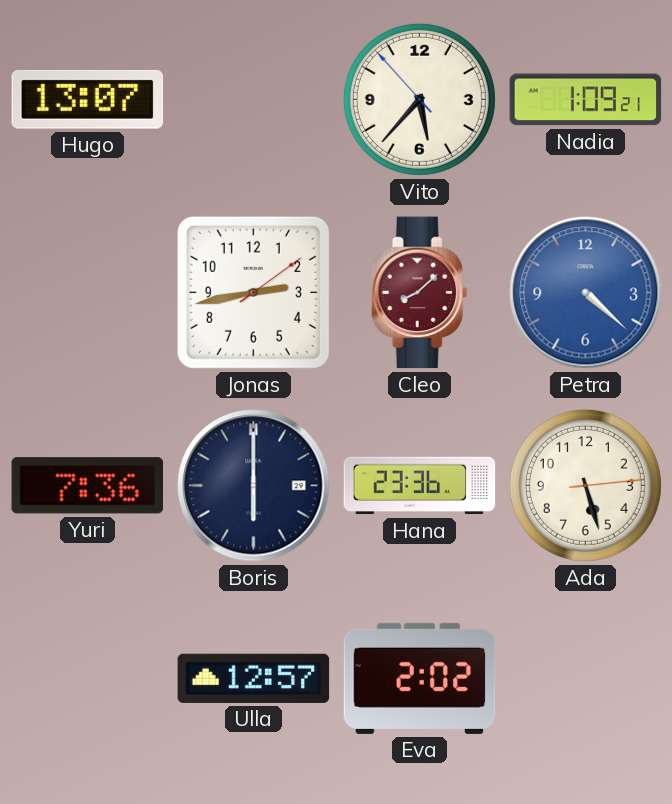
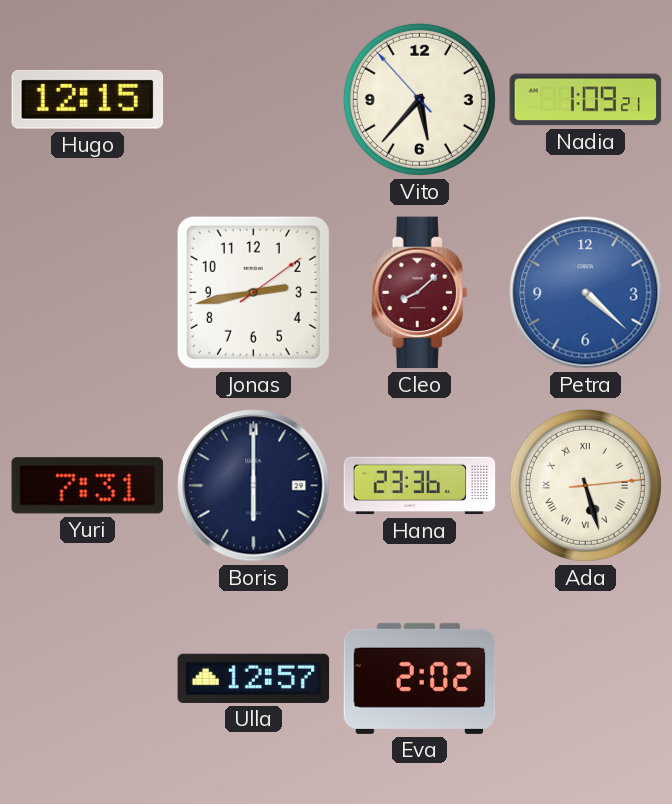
Hugo: 13:07 -> 12:15 (88, 99)
Yuri: 7:36 -> 7:31 (88, 486)
Ada numerals: Arabic -> Roman (585, 485)
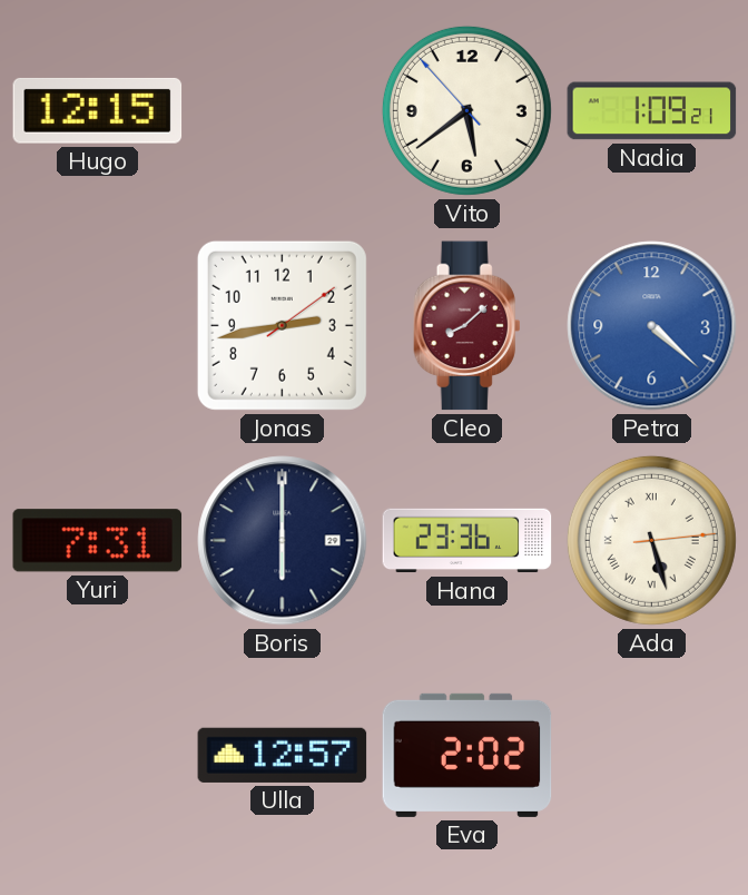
Vito: 5:36 -> 5:38 (466, 110)
